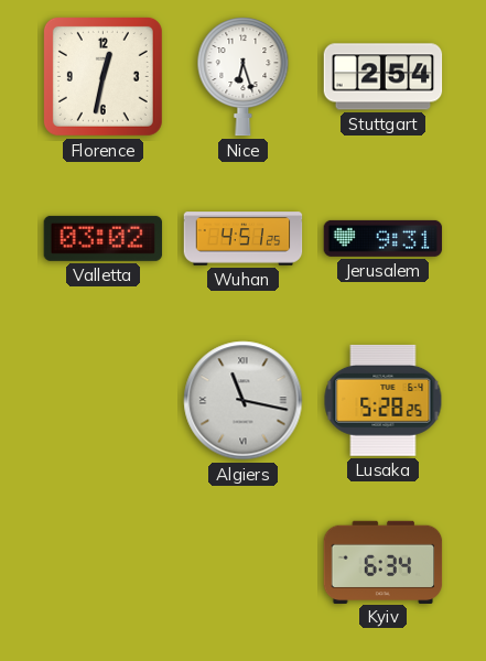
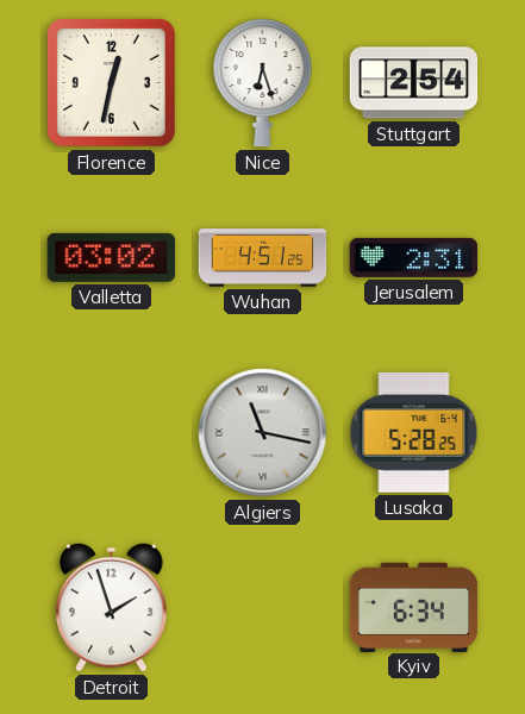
Jerusalem: 9:31 -> 2:31 (414, 257)
Detroit: none -> 1:57 (112, 607)
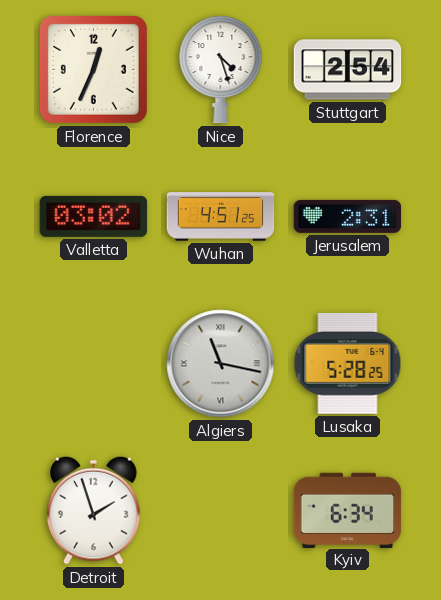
Florence: 12:32 -> 12:34 (93, 69)
Nice: 6:27 -> 4:27 (221, 70)
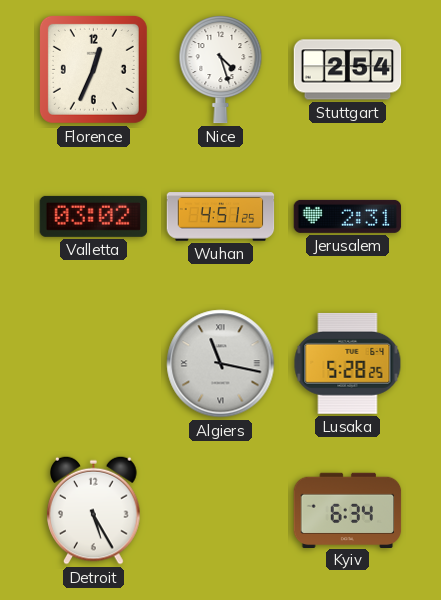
Detroit: 1:57 -> 5:25 (94, 510)
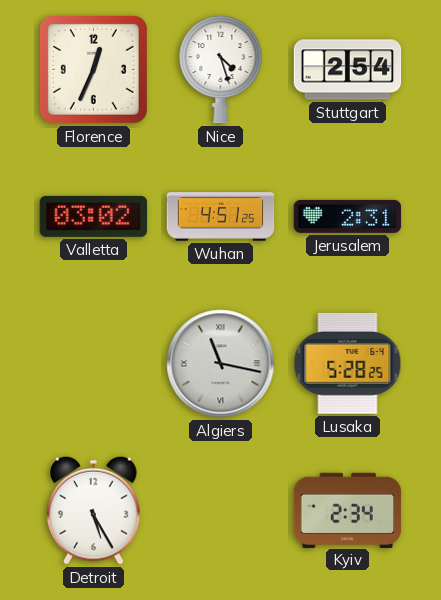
Kyiv: 6:34 -> 2:34 (348, 510)
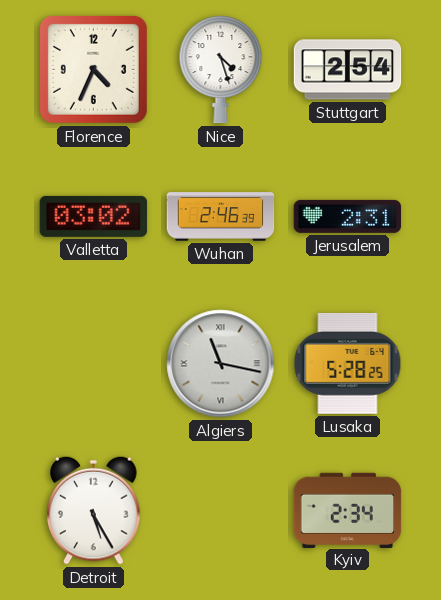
Florence: 12:34 -> 4:34 (93, 69)
Wuhan: 4:51 -> 2:46 (221, 217)
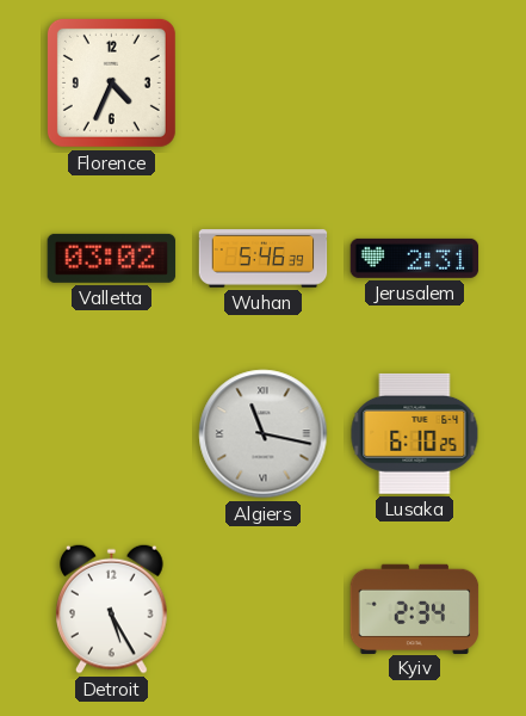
Nice: 4:27 -> none (221, 70)
Stuttgart: 2:54 -> none (348, 70)
Wuhan: 2:46 -> 5:46 (264, 259)
Lusaka: 5:28 -> 6:10 (415, 433)
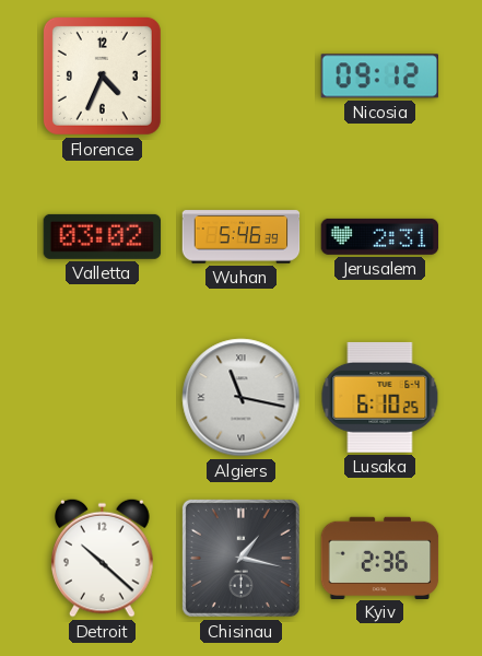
Nicosia: none -> 09:12 (379, 77)
Detroit: 5:25 -> 10:22 (103, 558)
Chisinau: none -> 1:17 (240, 558)
Kyiv: 2:34 -> 2:36 (380, 558)
